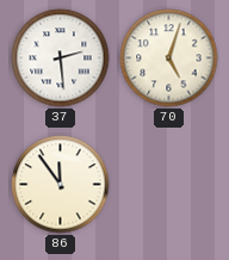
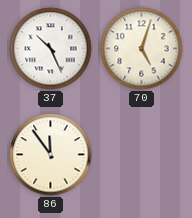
37: 2:29 -> 10:26 (51, 49)
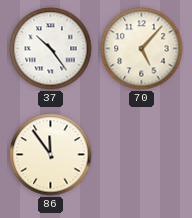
37: 10:26 -> 10:24 (51, 49)
70: 5:03 -> 5:07 (142, 49)
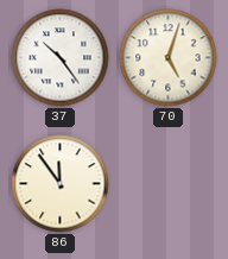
70: 5:07 -> 5:03 (169, 58)
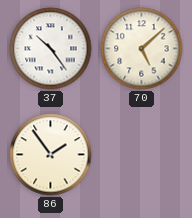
70: 5:03 -> 5:08 (142, 49)
86: 11:54 -> 1:54 (51, 155)
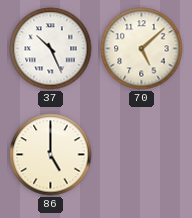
37: 10:24 -> 10:26 (51, 49)
86: 1:54 -> 5:00 (51, 155)
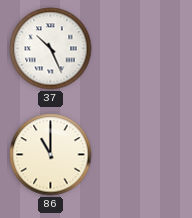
70: 5:08 -> none (142, 49)
86: 5:00 -> 11:00 (51, 155)
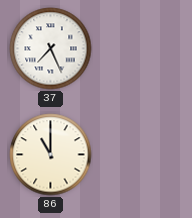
37: 10:26 -> 7:26 (51, 49)
